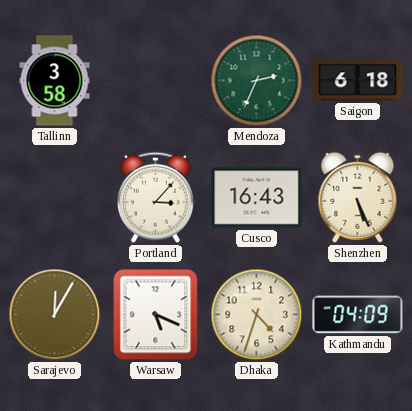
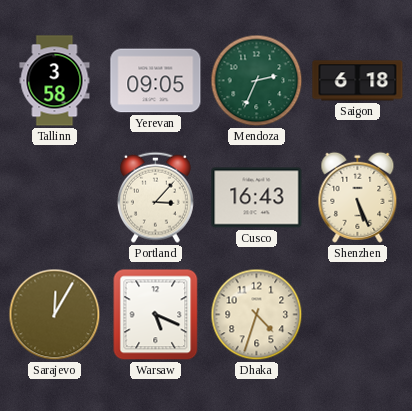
Yerevan: none -> 09:05 (156, 81)
Kathmandu: 04:09 -> none (358, 315)
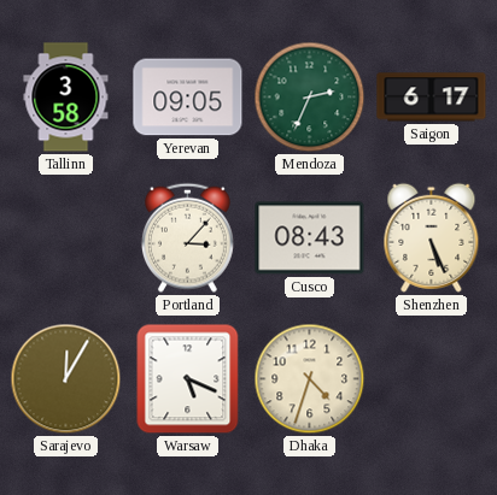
Saigon: 6:18 -> 6:17 (432, 98)
Cusco: 16:43 -> 08:43 (310, 238)
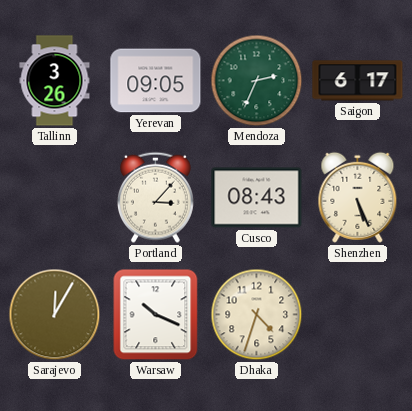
Tallinn: 3:58 -> 3:26 (55, 81)
Warsaw: 5:19 -> 10:19 (156, 315)
